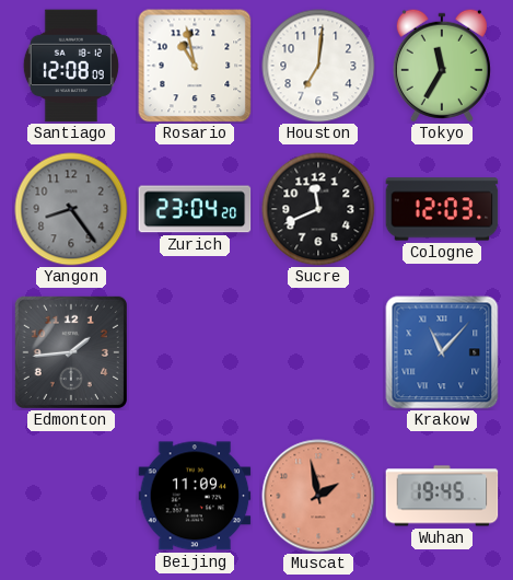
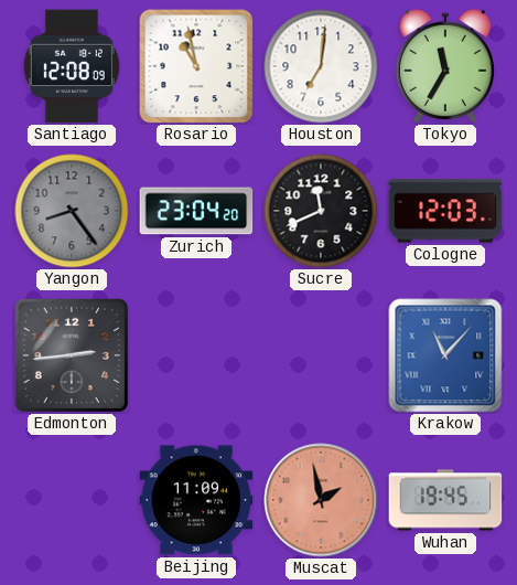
Edmonton: 1:44 -> 2:44 (72, 355)
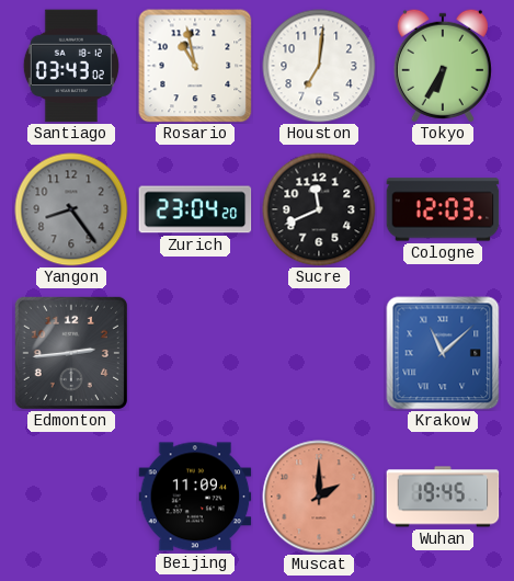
Santiago: 12:08 -> 03:43 (71, 66)
Tokyo: 11:35 -> 6:35 (443, 66)
Krakow: 11:07 -> 11:08 (443, 353)
Muscat: 1:58 -> 2:00 (319, 497)
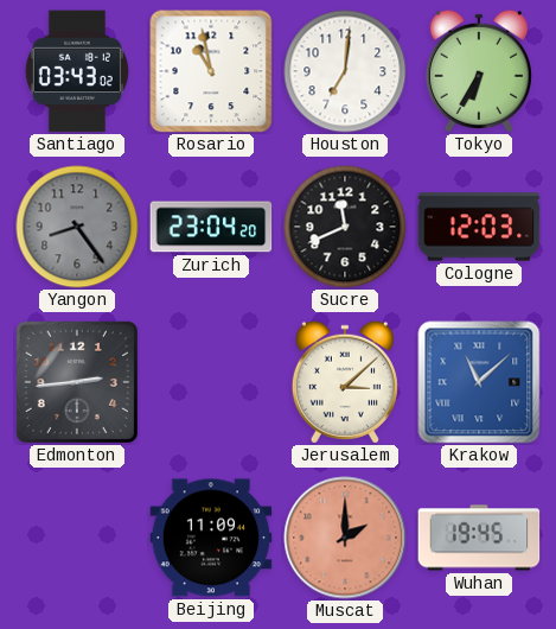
Jerusalem: none -> 3:08 (345, 382)
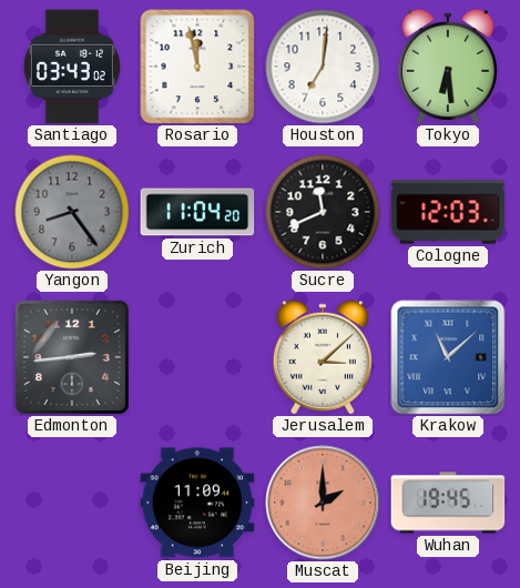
Rosario: 10:58 -> 11:58 (197, 67)
Tokyo: 6:35 -> 6:29 (448, 67)
Zurich: 23:04 -> 11:04 (197, 212)
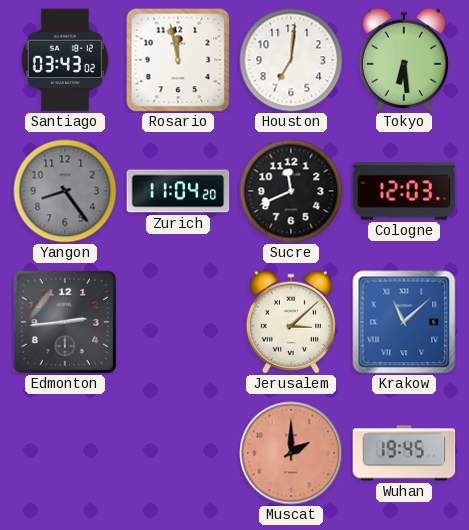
Beijing: 11:09 -> none (197, 503)
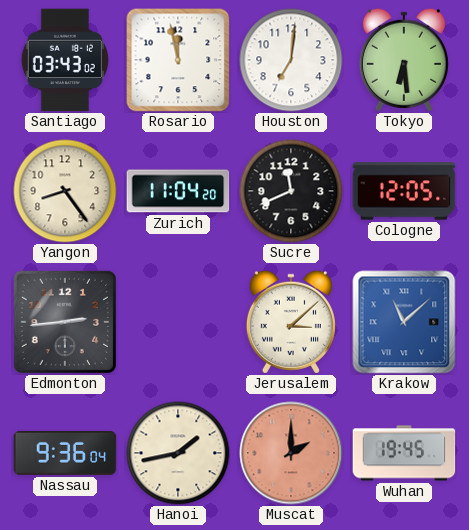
Yangon dial: grey -> cream (65, 191)
Cologne: 12:03 -> 12:05 (404, 191)
Nassau: none -> 9:36 (65, 453)
Hanoi: none -> 1:43 (178, 453)
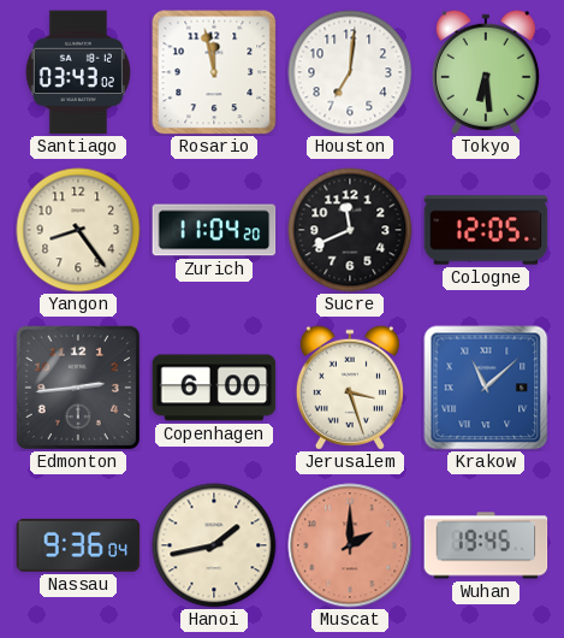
Copenhagen: none -> 6:00 (214, 388)
Jerusalem: 3:08 -> 3:27 (350, 388)
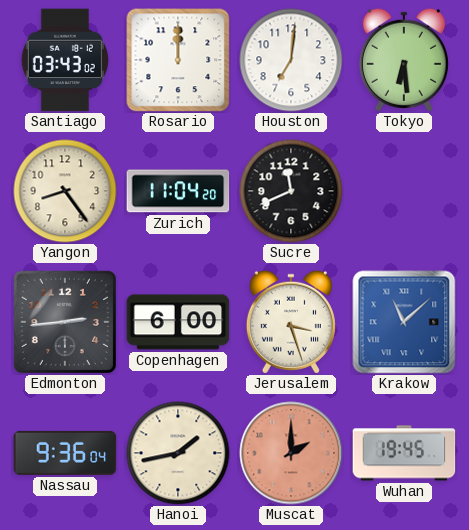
Rosario: 11:58 -> 12:00 (178, 60)
Cologne: 12:05 -> none (486, 230)
